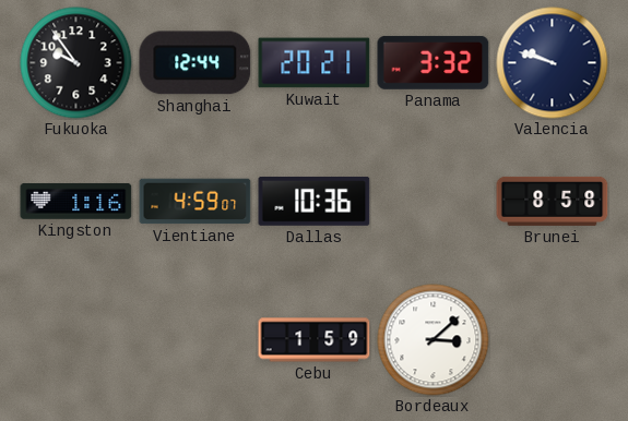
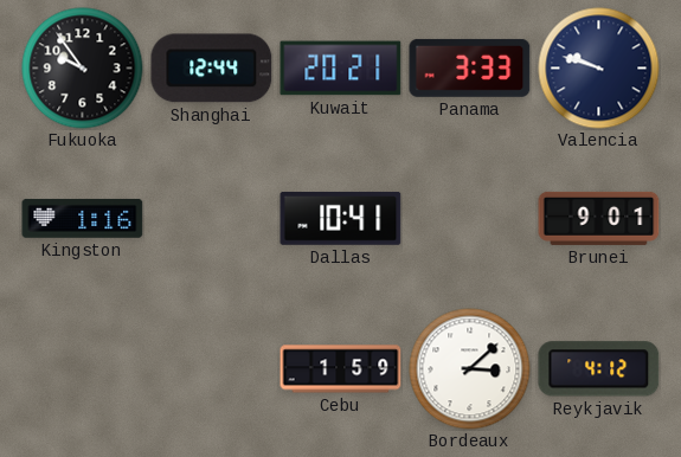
Panama: 3:32 -> 3:33 (470, 67)
Vientiane: 4:59 -> none (195, 202)
Dallas: 10:36 -> 10:41 (341, 219)
Brunei: 8:58 -> 9:01 (599, 218)
Reykjavik: none -> 4:12 (599, 369)
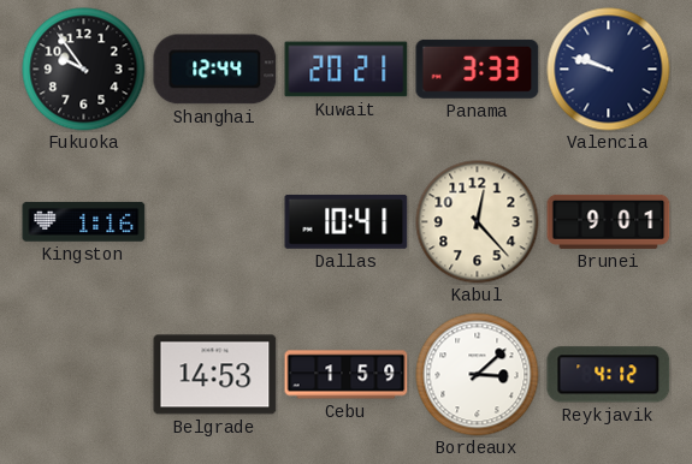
Kabul: none -> 12:23 (478, 222)
Belgrade: none -> 14:53 (215, 375)
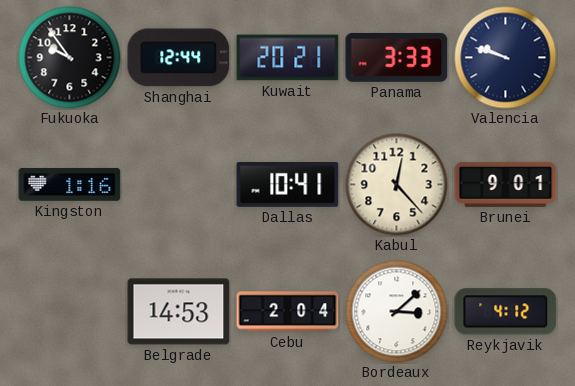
Cebu: 1:59 -> 2:04 (288, 312)
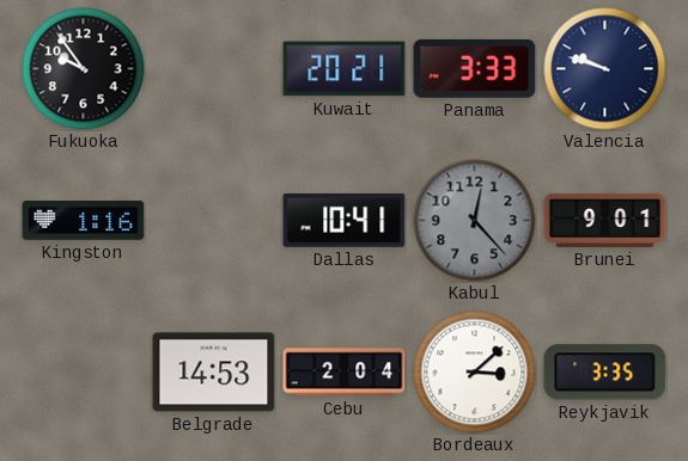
Shanghai: 12:44 -> none (179, 58)
Kabul dial: cream -> grey (475, 221)
Reykjavik: 4:12 -> 3:35 (605, 373)
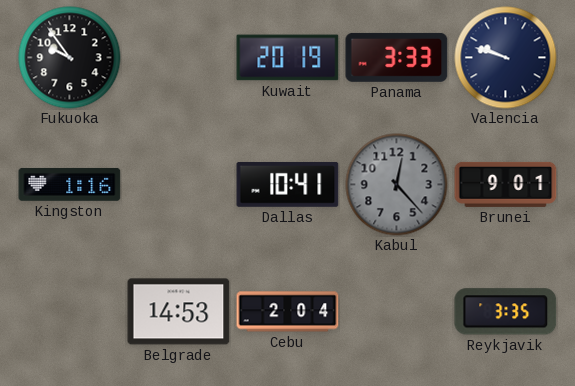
Kuwait: 20:21 -> 20:19 (288, 58)
Bordeaux: 3:08 -> none (475, 373)
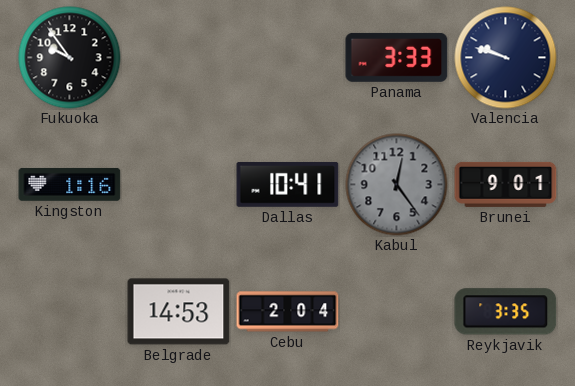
Kuwait: 20:19 -> none (288, 58)
Kabul: 12:23 -> 12:24 (397, 185)
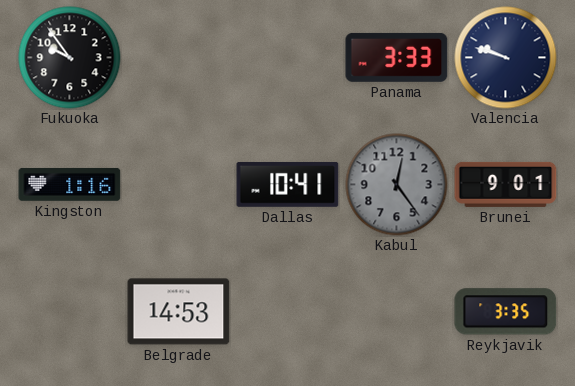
Cebu: 2:04 -> none (288, 312)
